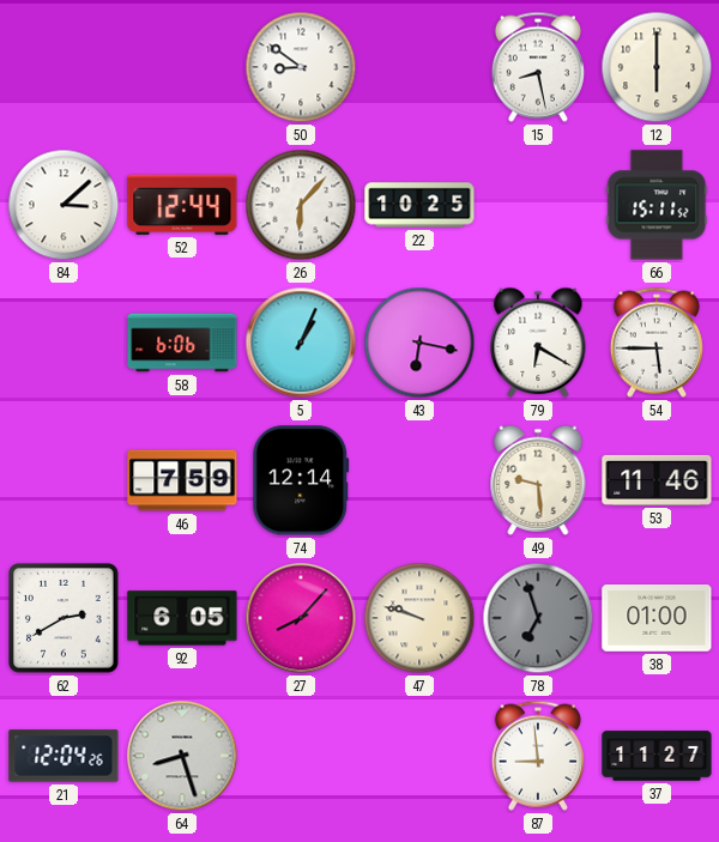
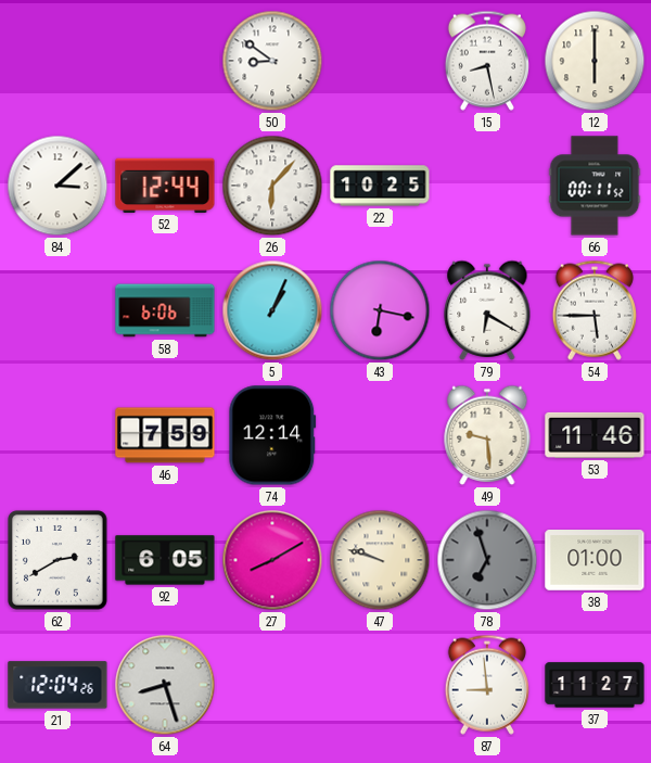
66: 15:11 -> 00:11 (595, 186)
27: 8:07 -> 8:10 (272, 560)
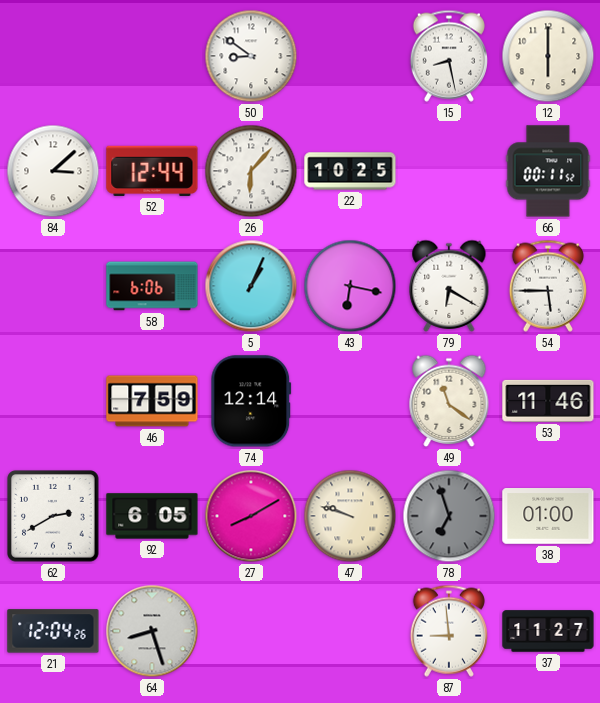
49: 9:29 -> 11:21 (449, 401)
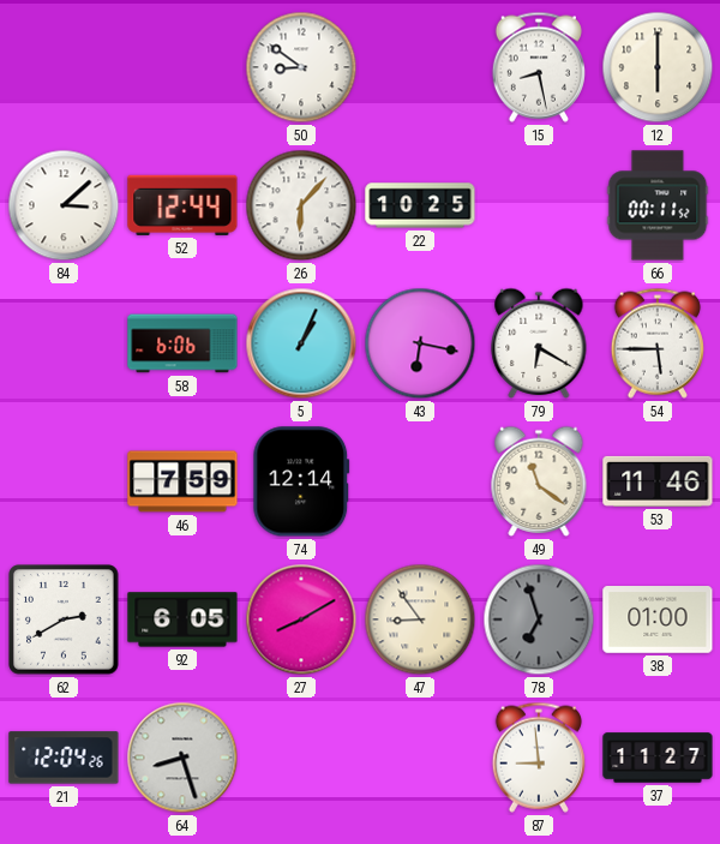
47: 9:48 -> 8:54 (420, 619)
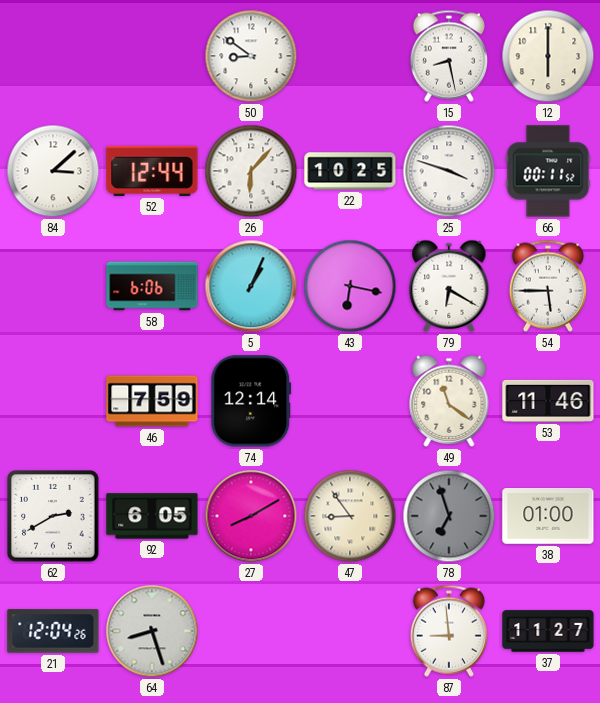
25: none -> 3:48 (449, 171)
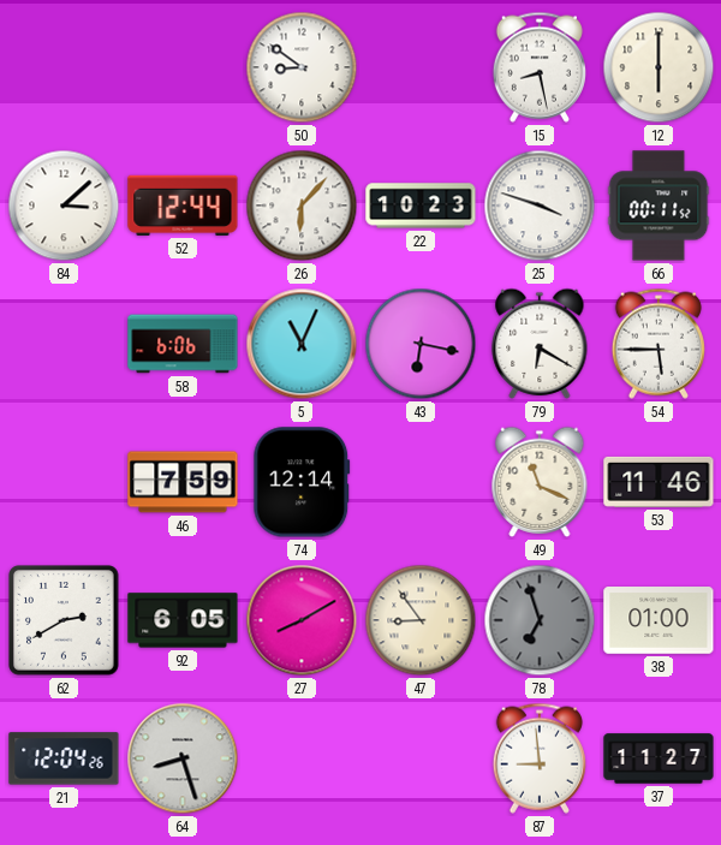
22: 10:25 -> 10:23 (421, 206)
5: 1:04 -> 11:04 (302, 344)
49: 11:21 -> 11:19 (540, 482)
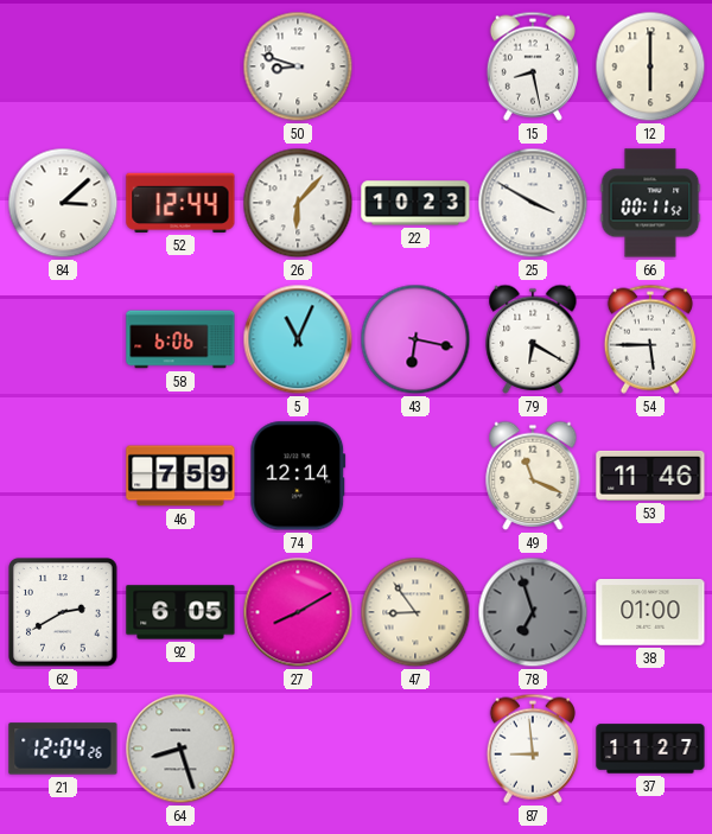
50: 8:51 -> 8:48 (298, 66)
25: 3:48 -> 3:50 (533, 203)
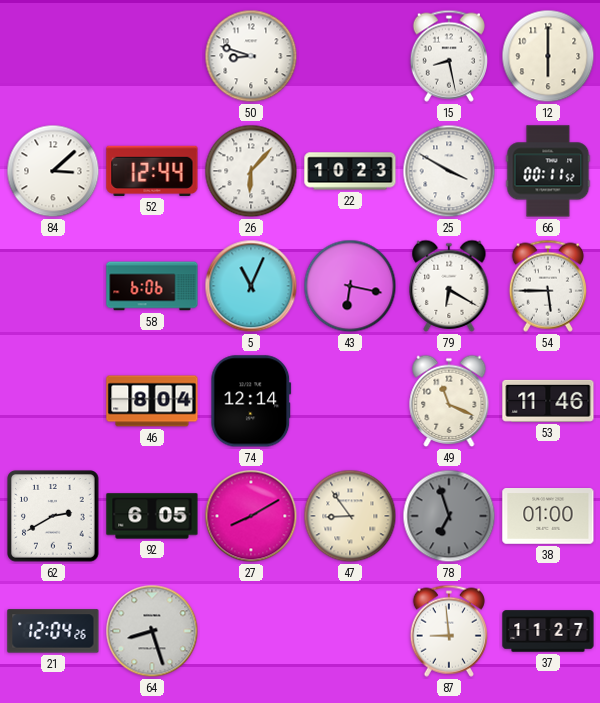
46: 7:59 -> 8:04 (152, 401)
